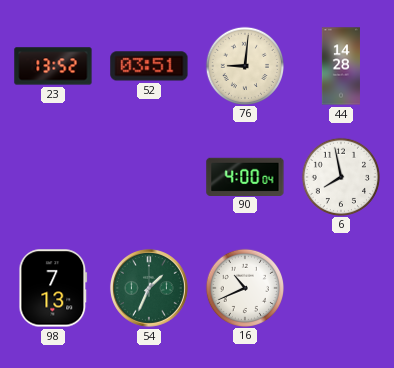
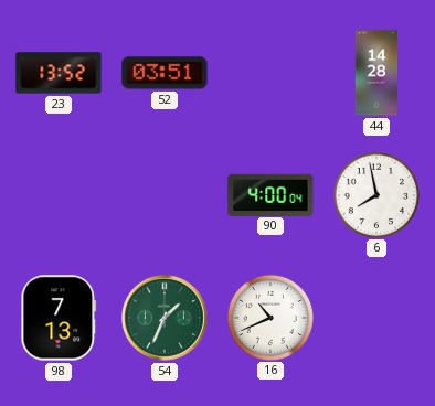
76: 9:01 -> none (244, 65)
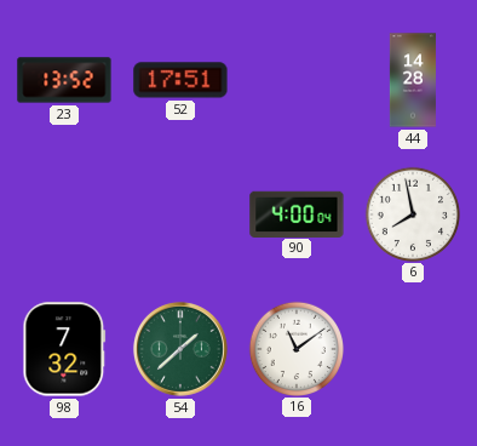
52: 03:51 -> 17:51 (180, 80)
98: 7:13 -> 7:32 (64, 349)
54: 1:34 -> 1:38 (180, 349)
16: 10:41 -> 11:09 (295, 348)
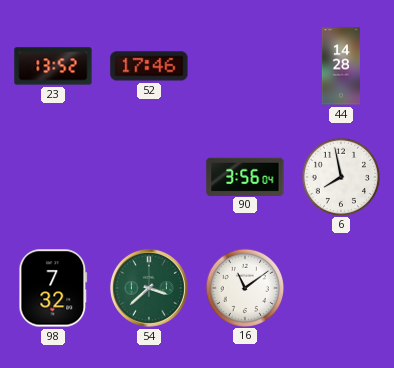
52: 17:51 -> 17:46 (149, 66)
90: 4:00 -> 3:56 (245, 176)
54: 1:38 -> 3:38 (149, 288)
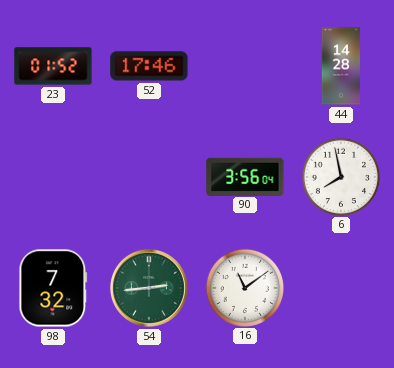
23: 13:52 -> 01:52 (53, 66)
54: 3:38 -> 2:44 (149, 288)
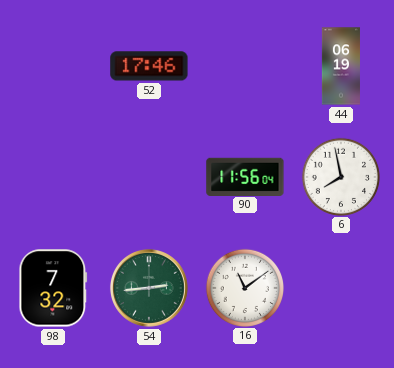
23: 01:52 -> none (53, 66)
44: 14:28 -> 06:19 (340, 66)
90: 3:56 -> 11:56 (245, 176)
